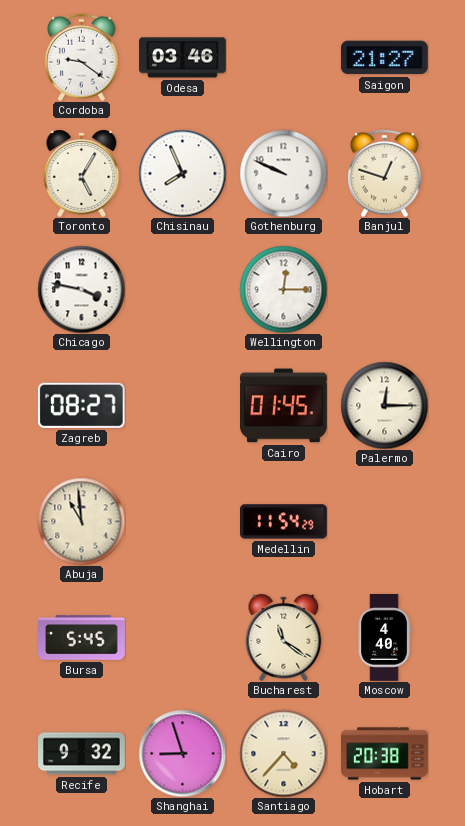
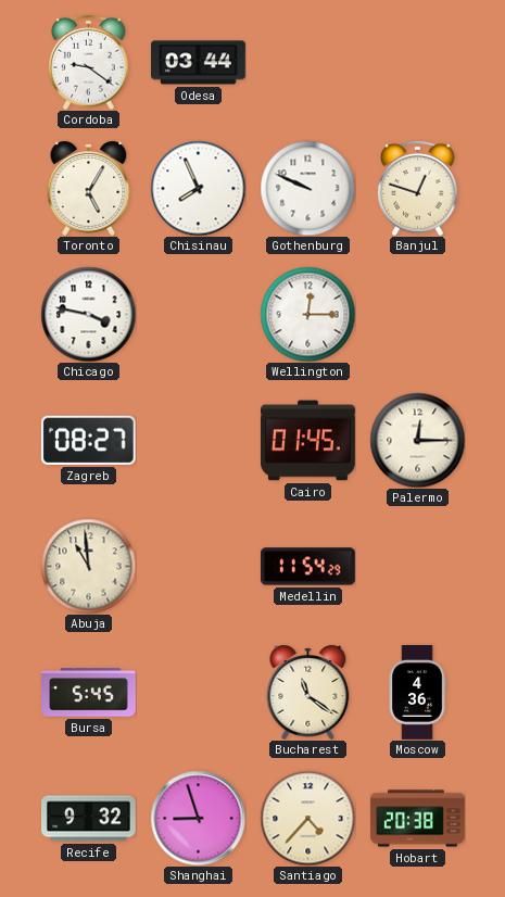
Odesa: 03:46 -> 03:44 (199, 63)
Saigon: 21:27 -> none (384, 58)
Moscow: 4:40 -> 4:36 (417, 693)
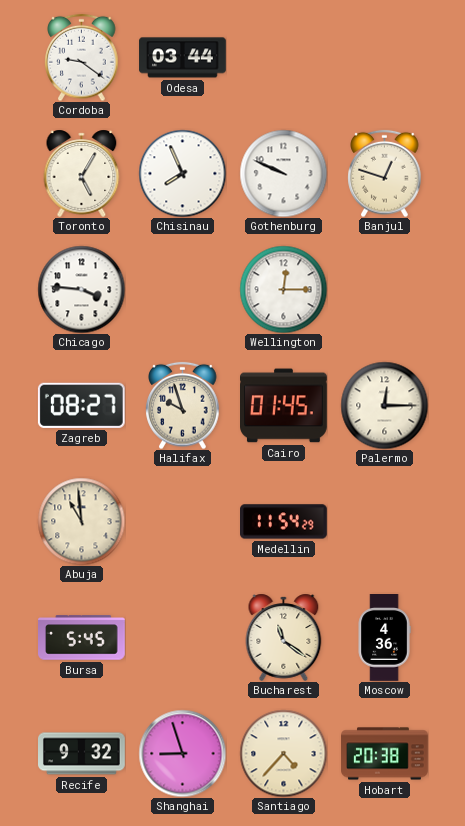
Chicago: 3:47 -> 3:46 (81, 289)
Halifax: none -> 9:57 (183, 405)
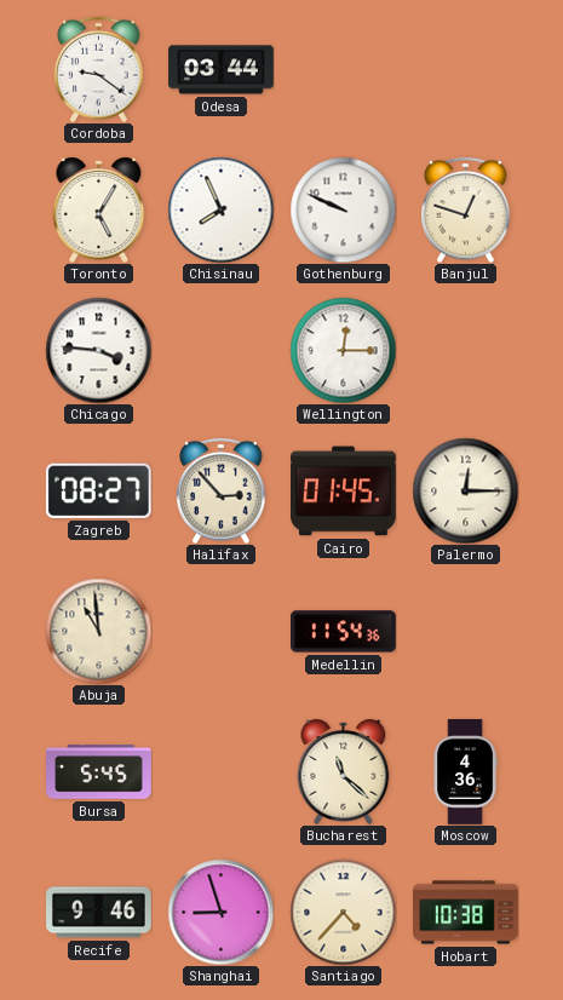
Halifax: 9:57 -> 2:53 (222, 490)
Medellin: 11:54:29 -> 11:54:36 (344, 632)
Bucharest: 11:21 -> 11:22 (344, 771)
Recife: 9:32 -> 9:46 (99, 913)
Hobart: 20:38 -> 10:38 (466, 913)
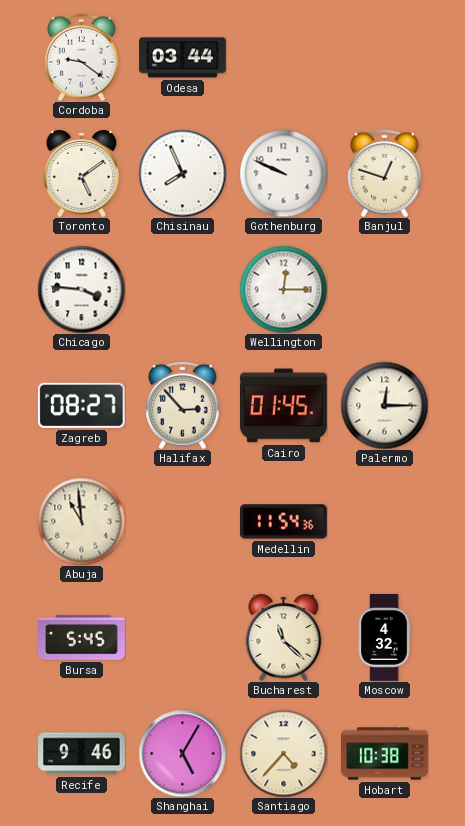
Toronto: 5:05 -> 5:09 (82, 173)
Moscow: 4:36 -> 4:32 (384, 638)
Shanghai: 8:57 -> 5:05 (182, 753)
